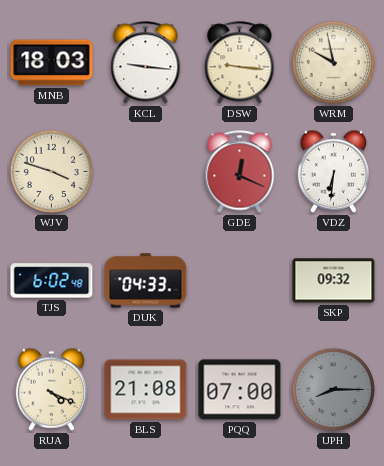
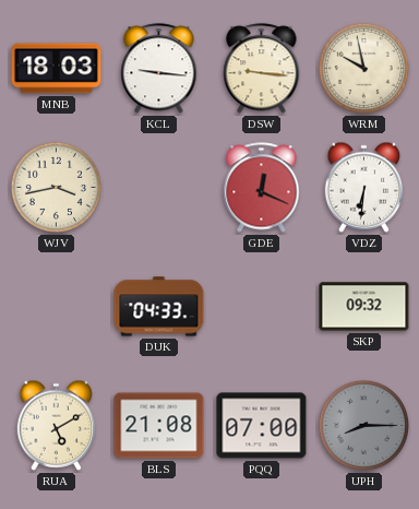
WJV: 3:48 -> 3:43 (56, 187)
TJS: 6:02 -> none (52, 281)
RUA: 4:19 -> 5:10 (57, 425)
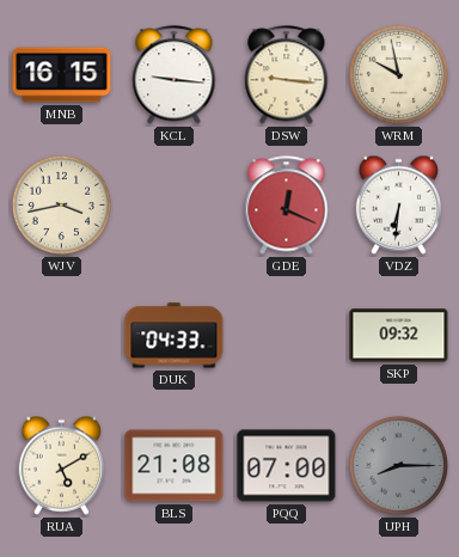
MNB: 18:03 -> 16:15 (62, 75)
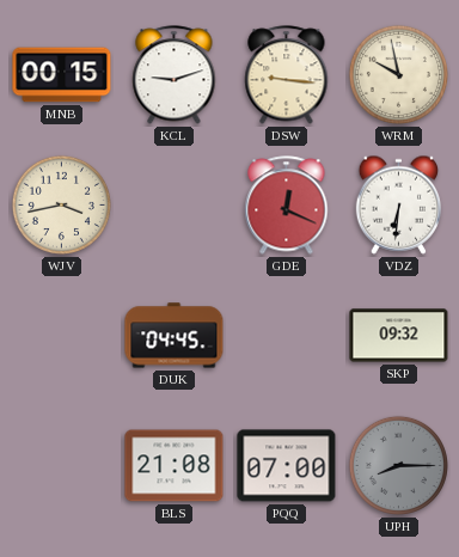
MNB: 16:15 -> 00:15 (62, 75)
KCL: 9:16 -> 9:12 (175, 75)
DUK: 04:33 -> 04:45 (175, 336)
RUA: 5:10 -> none (62, 465)
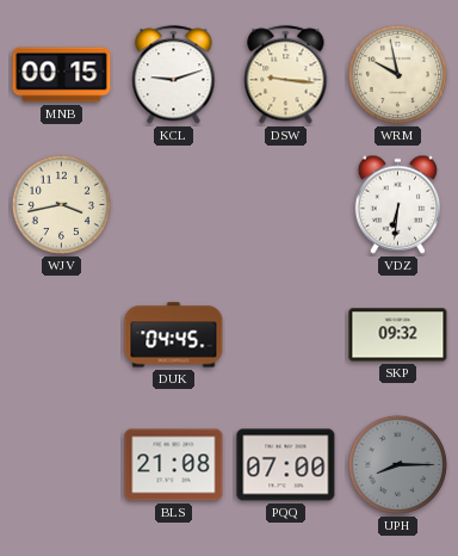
GDE: 12:19 -> none (287, 206)
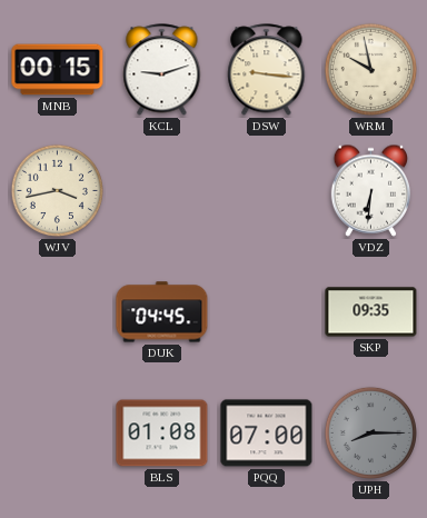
SKP: 09:32 -> 09:35 (371, 312)
BLS: 21:08 -> 01:08 (162, 434)
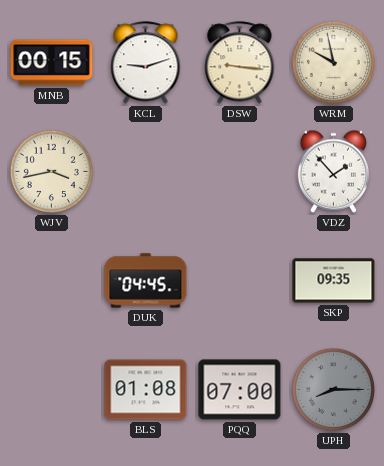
VDZ: 6:31 -> 1:53 (334, 171)
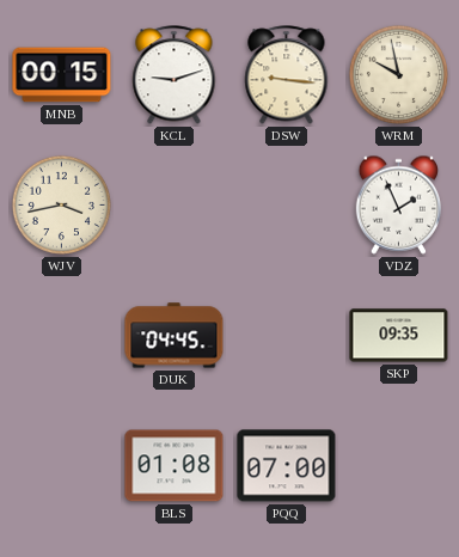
VDZ: 1:53 -> 1:56 (399, 204)
UPH: 8:15 -> none (333, 389)
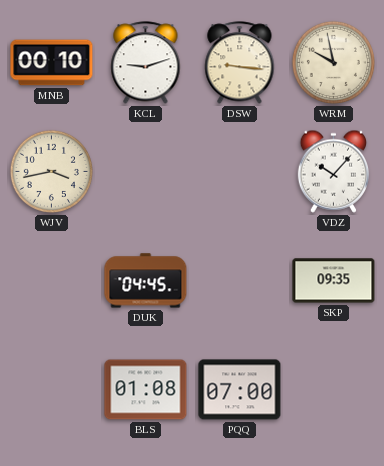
MNB: 00:15 -> 00:10 (52, 63)
VDZ: 1:56 -> 10:07 (334, 171)
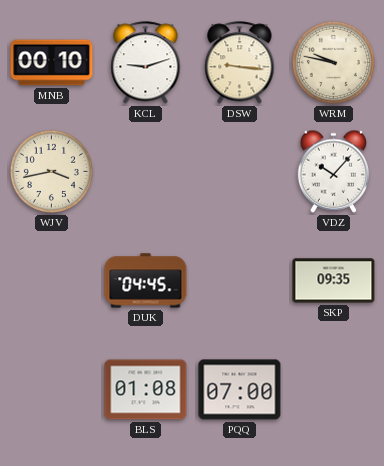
WRM: 9:58 -> 9:47 (333, 62)
